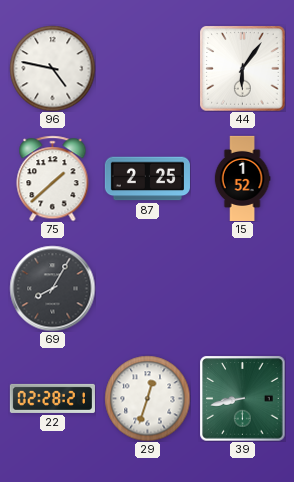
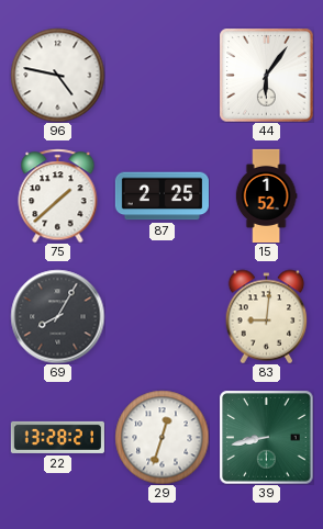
83: none -> 9:01 (267, 316)
22: 02:28 -> 13:28 (57, 437)
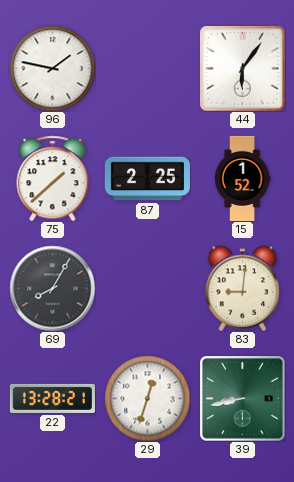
96: 4:47 -> 1:47 (52, 68)
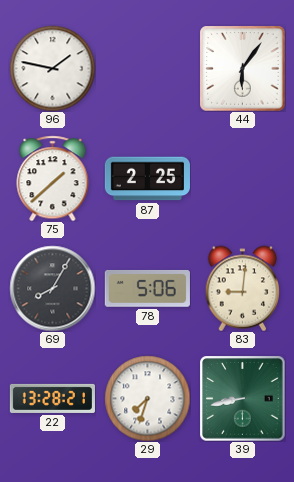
15: 1:52 -> none (242, 178)
78: none -> 5:06 (147, 289)
29: 12:33 -> 7:33 (147, 398)
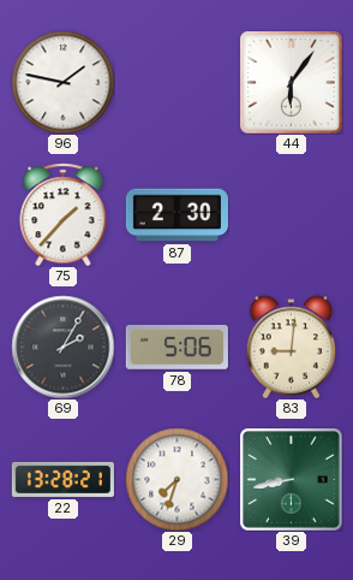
75: 1:38 -> 1:37 (64, 214)
87: 2:25 -> 2:30 (176, 215)
69: 8:05 -> 2:05 (62, 347)
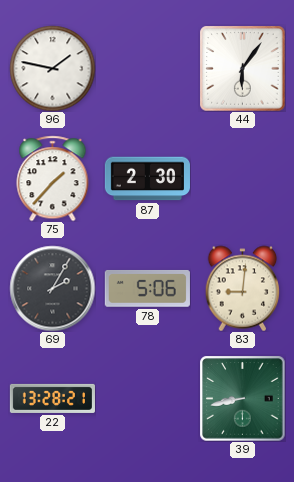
29: 7:33 -> none (176, 479)
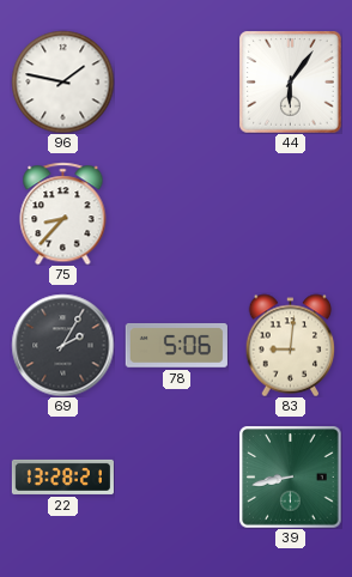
75: 1:37 -> 8:37 (63, 213)
87: 2:30 -> none (147, 179)
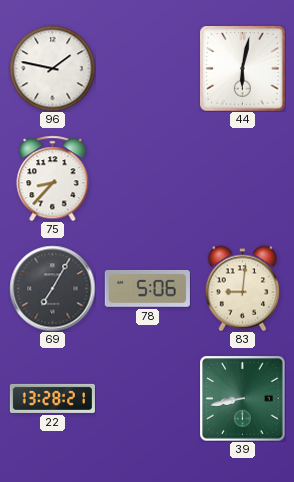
44: 6:06 -> 6:02 (242, 68)
69: 2:05 -> 7:05 (52, 288)
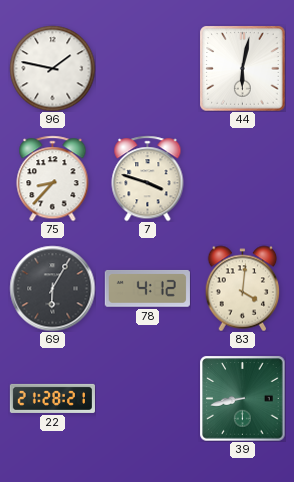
7: none -> 3:48 (148, 178)
69: 7:05 -> 6:05 (52, 288)
78: 5:06 -> 4:12 (147, 289)
83: 9:01 -> 4:01 (243, 288)
22: 13:28 -> 21:28 (52, 398)
